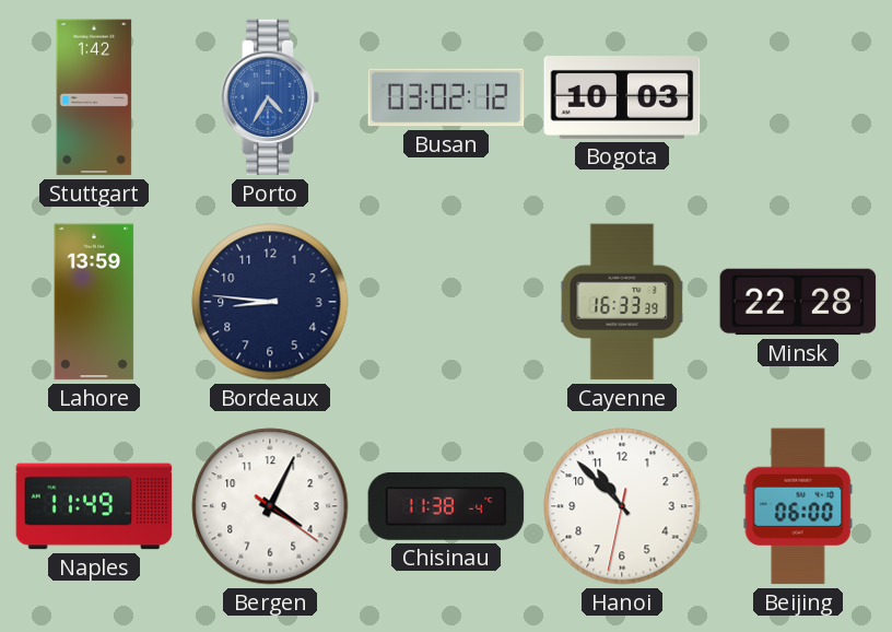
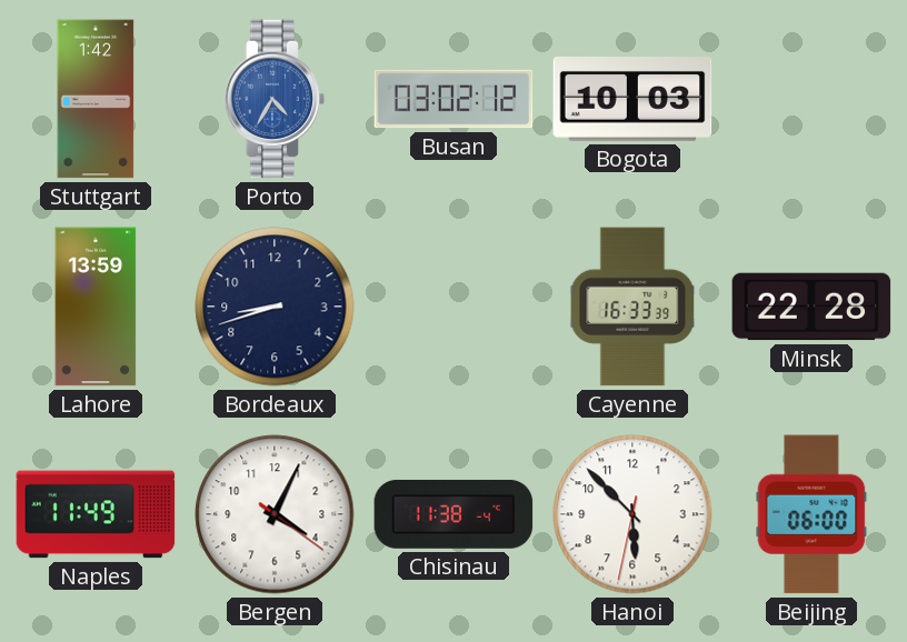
Bordeaux: 8:46 -> 8:42 (275, 307)
Hanoi: 10:52 -> 5:52 (632, 514)
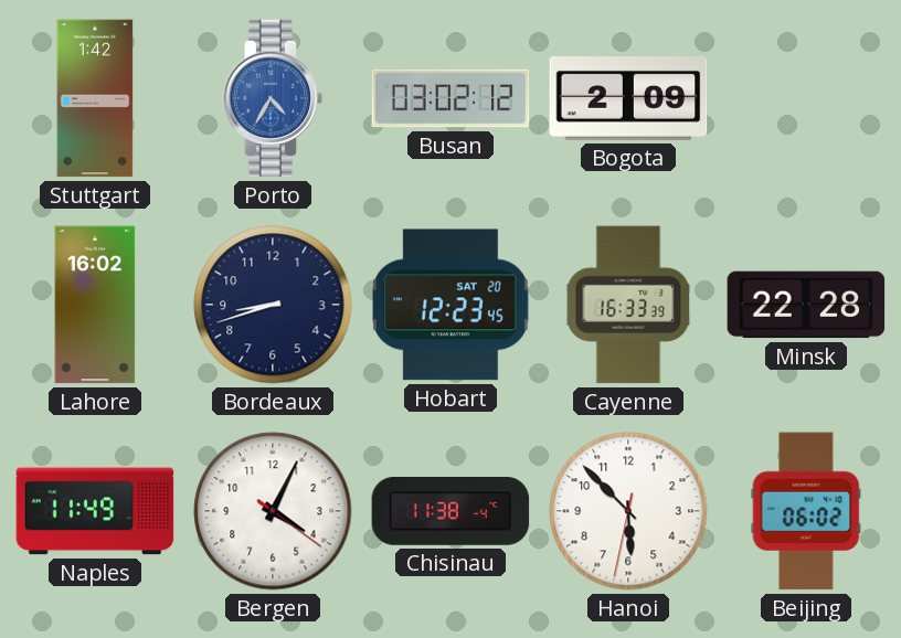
Bogota: 10:03 -> 2:09 (628, 99)
Lahore: 13:59 -> 16:02 (95, 305)
Hobart: none -> 12:23 (452, 305)
Beijing: 06:00 -> 06:02 (806, 511)
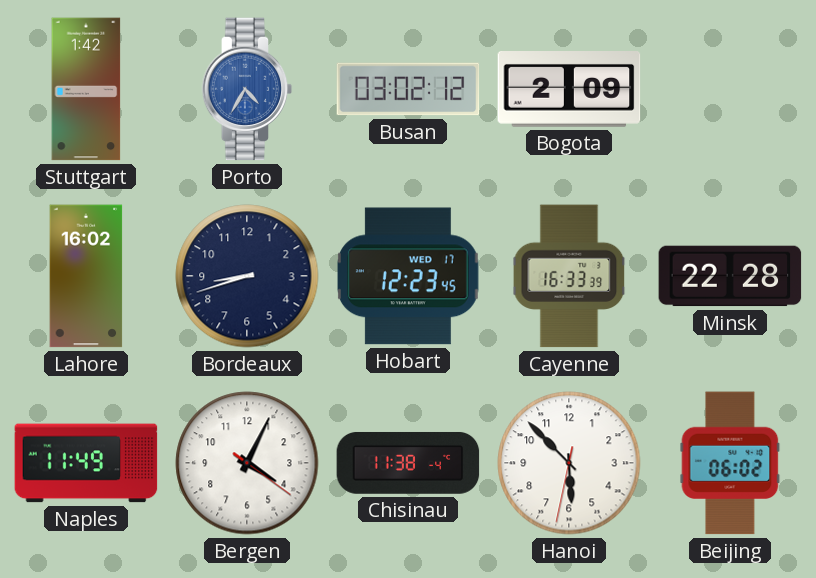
Hobart date: SAT 20 -> WED 17 (409, 276)
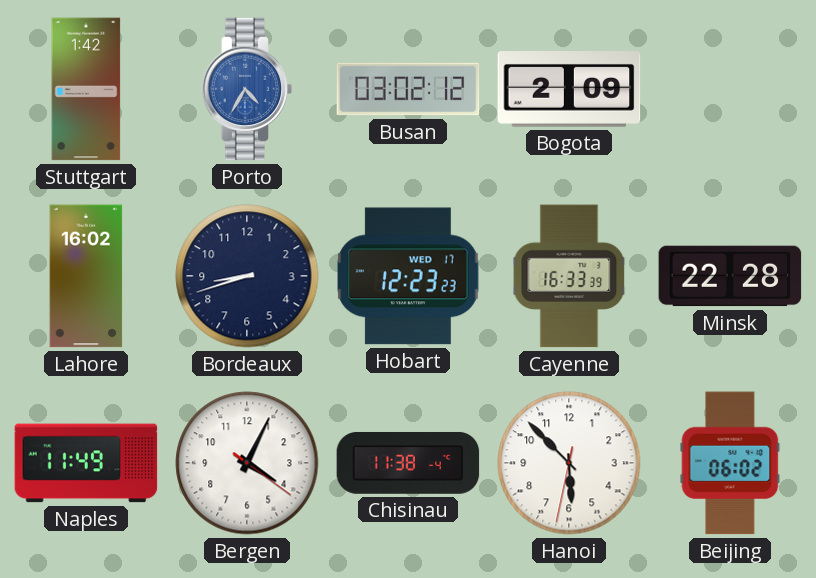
Hobart: 12:23:45 -> 12:23:23 (409, 276)
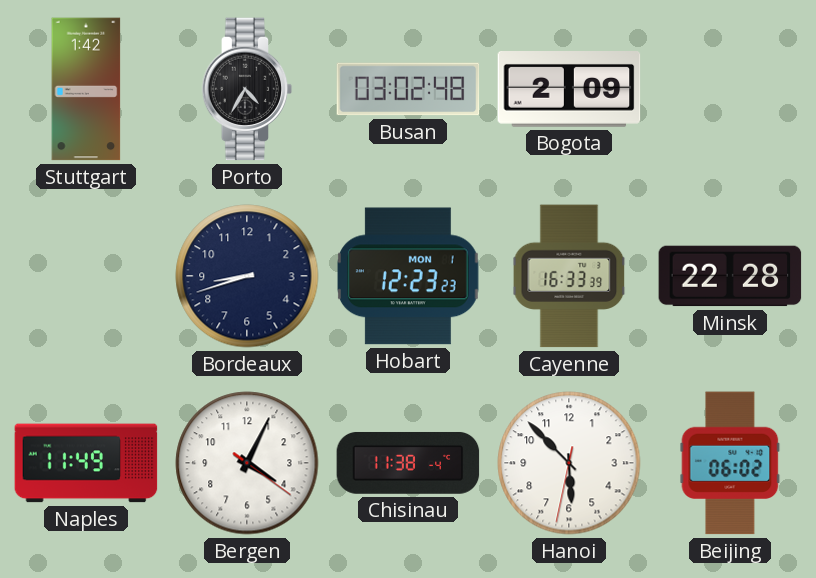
Porto dial: blue -> black (247, 89)
Busan: 03:02:12 -> 03:02:48 (408, 89)
Lahore: 16:02 -> none (86, 276)
Hobart date: WED 17 -> MON 1 (409, 276)
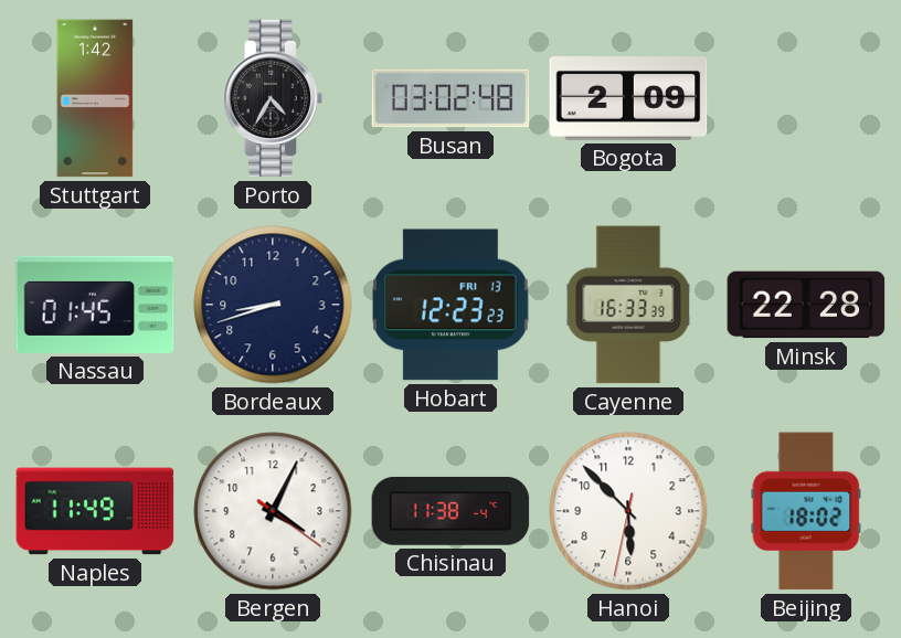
Nassau: none -> 01:45 (95, 305)
Hobart date: MON 1 -> FRI 13 (452, 305)
Beijing: 06:02 -> 18:02 (806, 511)
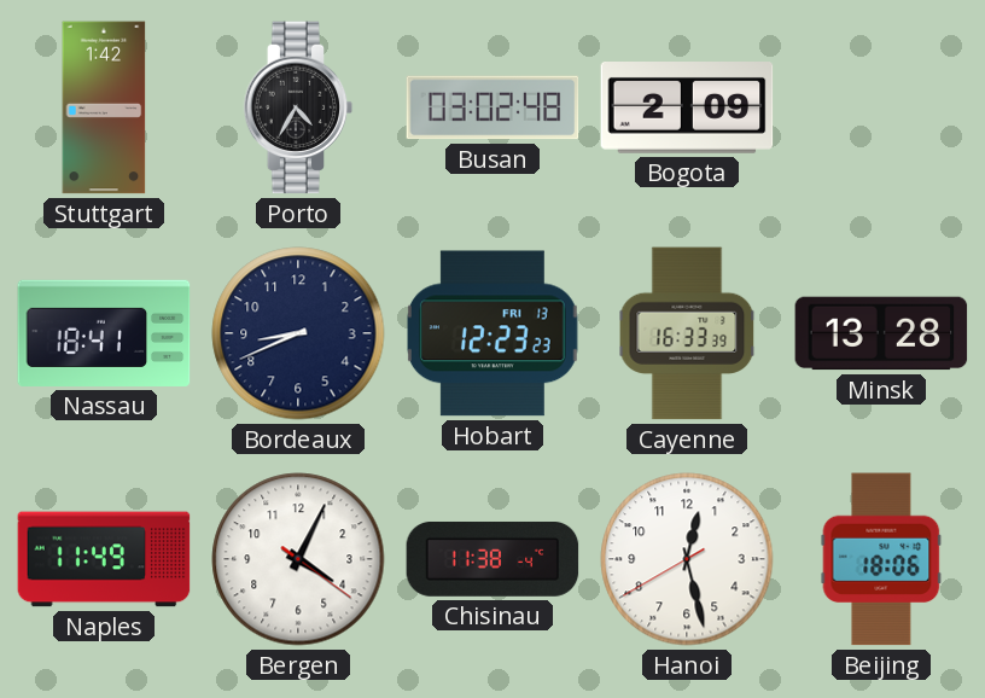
Nassau: 01:45 -> 18:41 (104, 333)
Bordeaux: 8:42 -> 8:41 (298, 333)
Minsk: 22:28 -> 13:28 (881, 333)
Hanoi: 5:52 -> 12:27 (687, 559)
Beijing: 18:02 -> 18:06 (881, 559)
